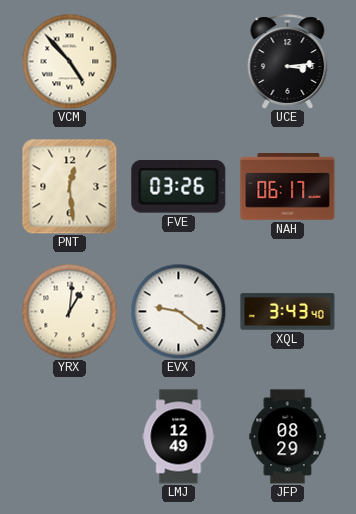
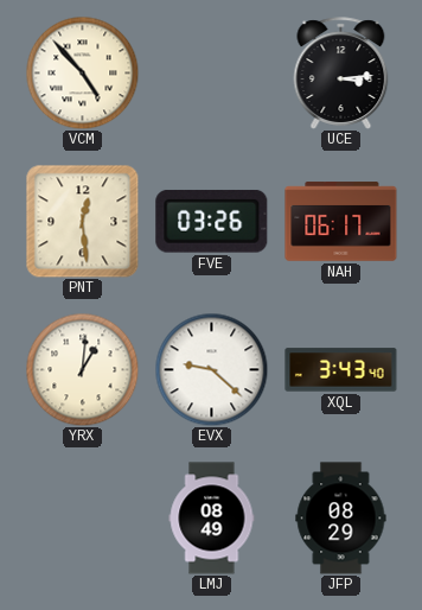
EVX: 9:21 -> 9:22 (211, 369)
LMJ: 12:49 -> 08:49 (212, 519)
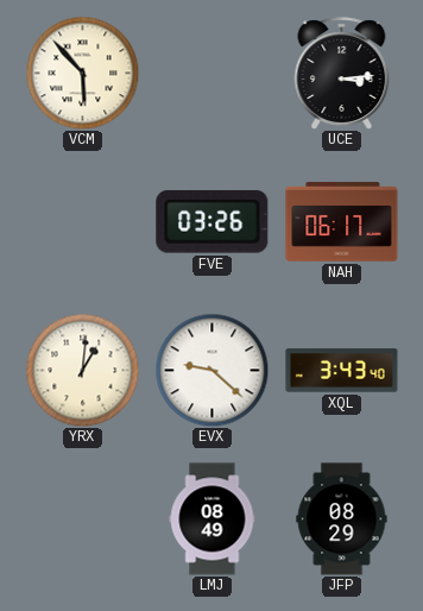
VCM: 4:53 -> 5:53 (82, 73)
PNT: 12:29 -> none (83, 222)
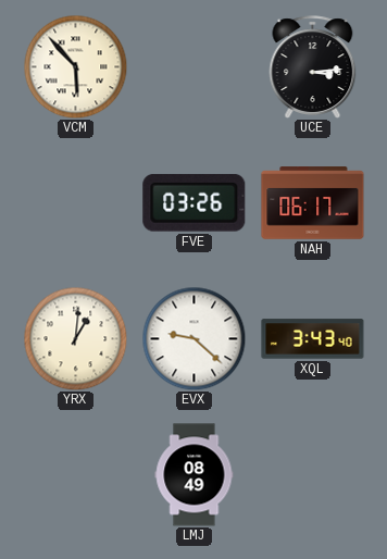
JFP: 08:29 -> none (342, 519)
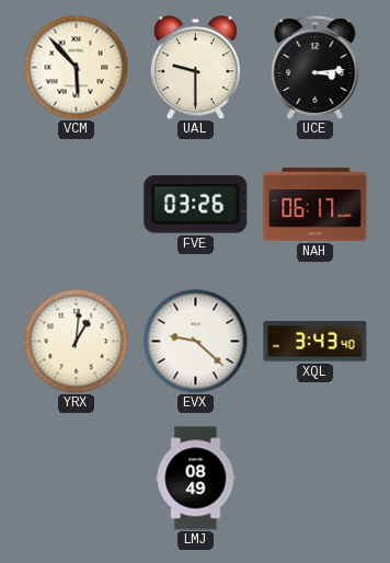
UAL: none -> 9:30 (195, 68)
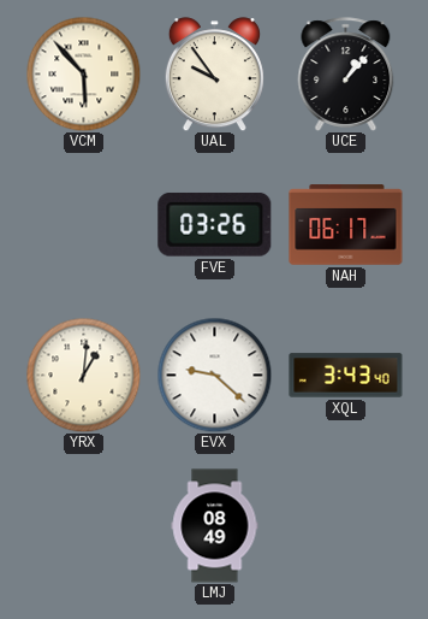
UAL: 9:30 -> 9:54 (214, 75)
UCE: 3:14 -> 1:07 (346, 75)
